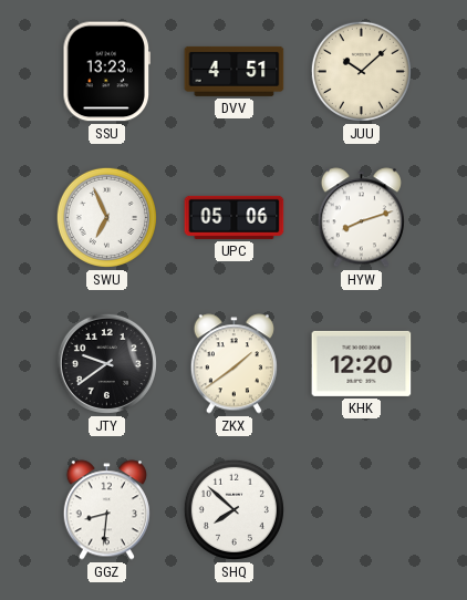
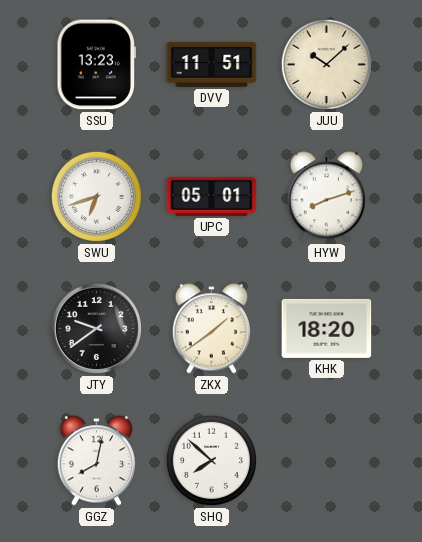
DVV: 4:51 -> 11:51 (212, 64)
SWU: 6:56 -> 6:42 (96, 196)
UPC: 05:06 -> 05:01 (212, 196)
KHK: 12:20 -> 18:20 (327, 328)
GGZ: 8:31 -> 8:02 (96, 461)
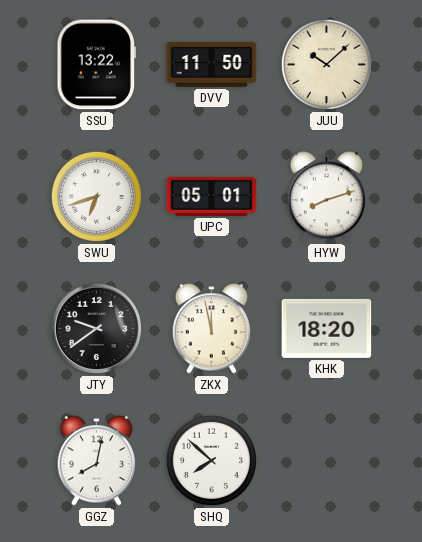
SSU: 13:23 -> 13:22 (97, 65)
DVV: 11:51 -> 11:50 (212, 64)
ZKX: 1:39 -> 11:58 (211, 329)
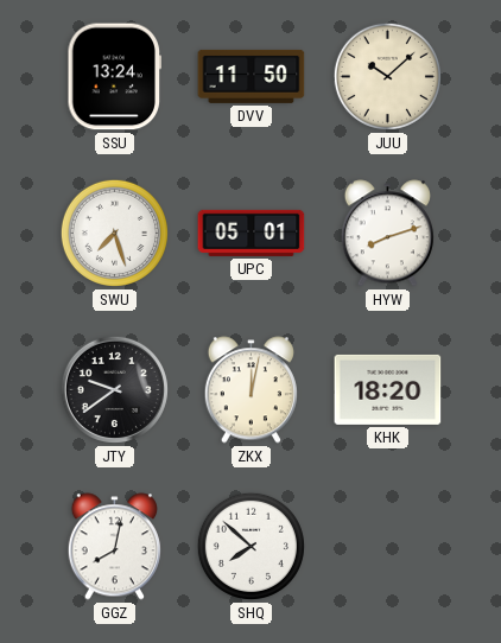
SSU: 13:22 -> 13:24 (115, 77)
SWU: 6:42 -> 7:27 (114, 233)
ZKX: 11:58 -> 12:02 (251, 390)
